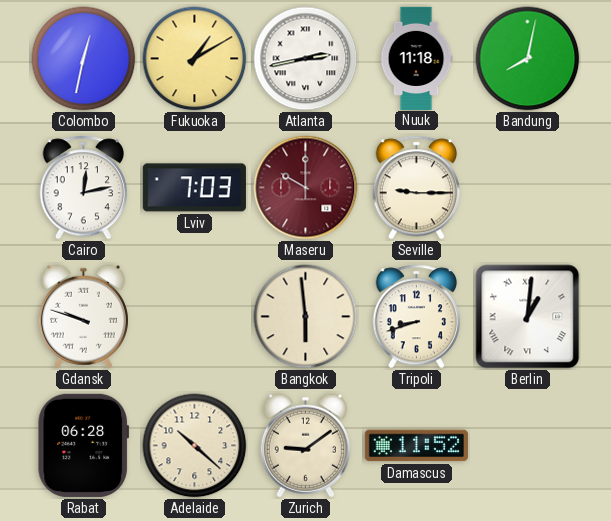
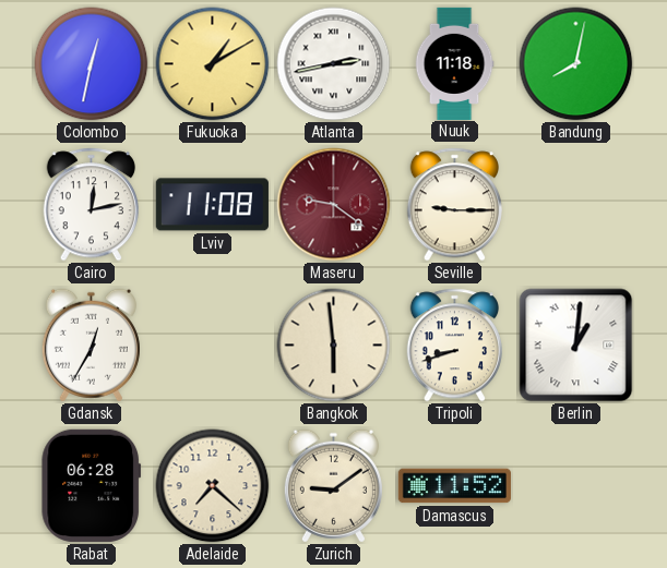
Lviv: 7:03 -> 11:08 (212, 205)
Maseru: 10:00 -> 9:21 (334, 205)
Gdansk: 9:48 -> 12:35 (91, 346)
Adelaide: 10:22 -> 7:22 (213, 486)
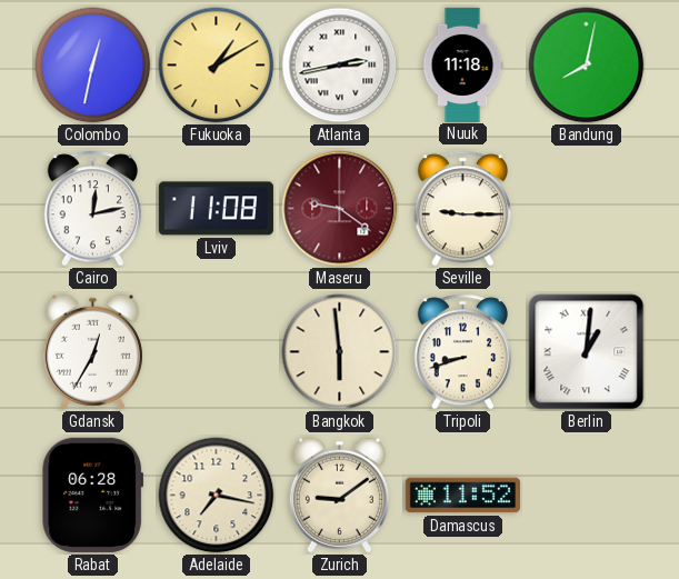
Adelaide: 7:22 -> 7:17 (217, 496)
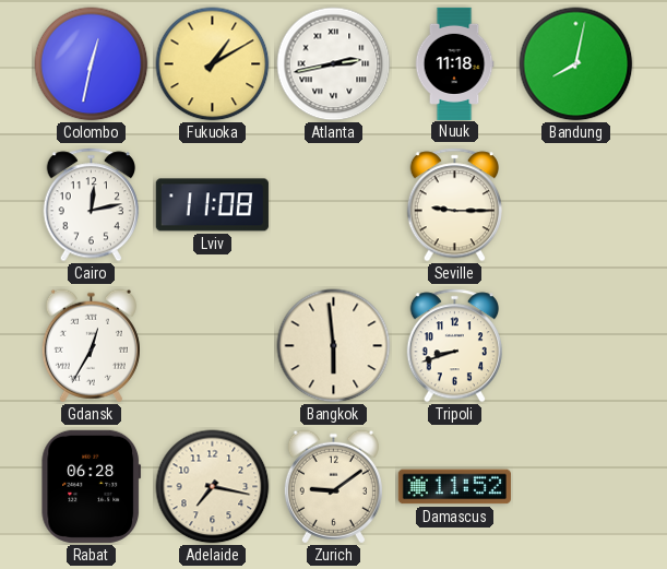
Maseru: 9:21 -> none (340, 209)
Berlin: 1:01 -> none (587, 352)
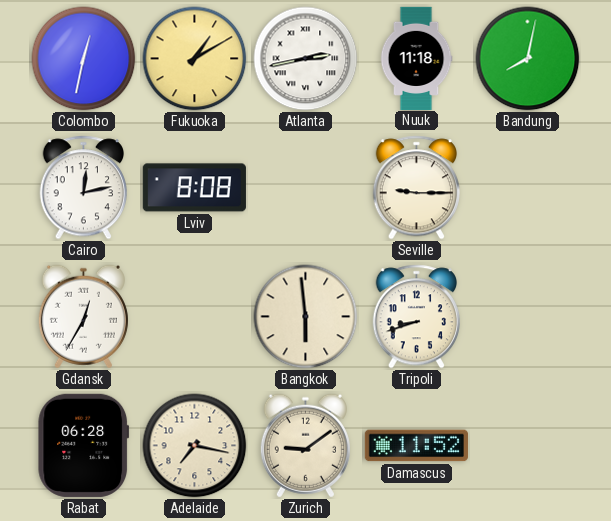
Lviv: 11:08 -> 8:08 (194, 188)
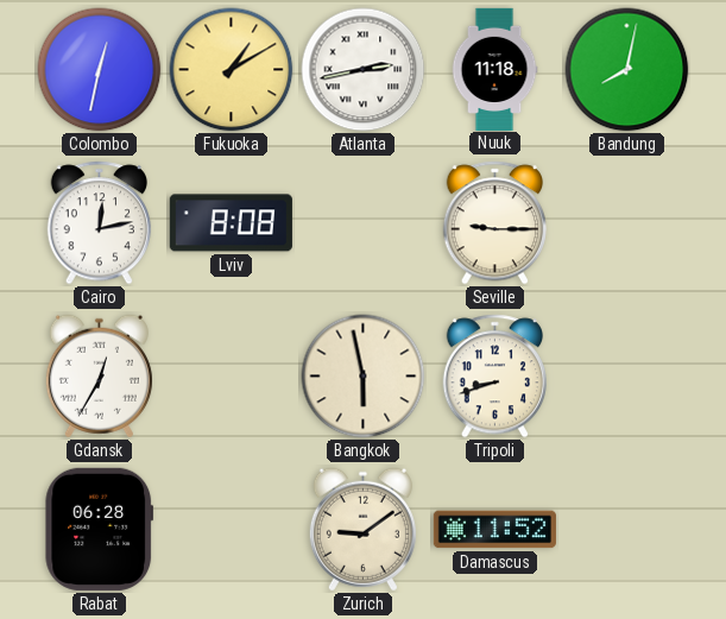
Bangkok: 5:59 -> 5:58 (364, 377)
Adelaide: 7:17 -> none (195, 446)
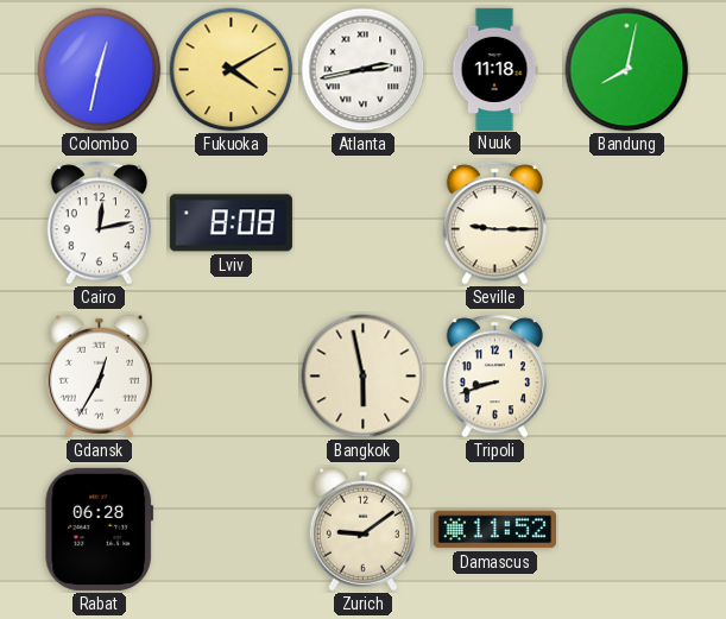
Fukuoka: 1:10 -> 4:10 (232, 70)
